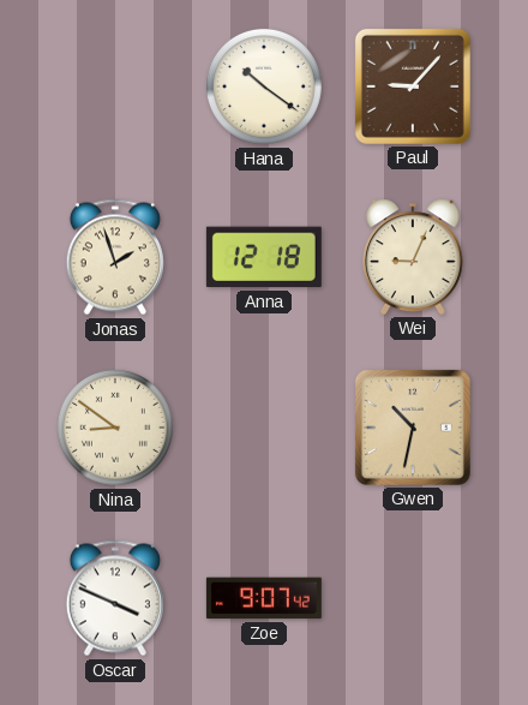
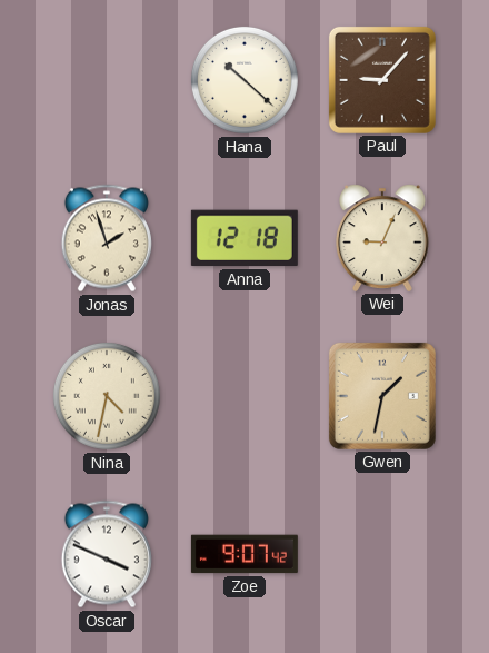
Hana: 10:21 -> 10:22 (244, 80)
Nina: 8:51 -> 4:32 (107, 396)
Gwen: 10:32 -> 1:32 (382, 396)
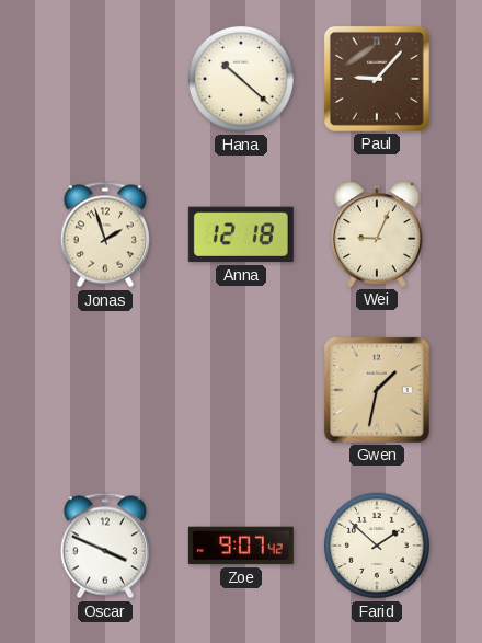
Nina: 4:32 -> none (107, 396)
Farid: none -> 1:52 (377, 546)
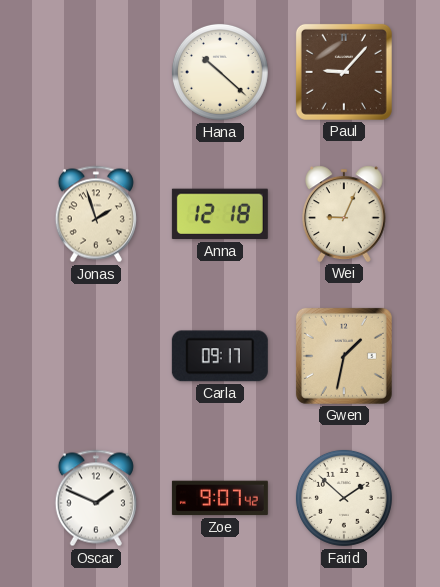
Carla: none -> 09:17 (220, 356)
Oscar: 3:49 -> 1:49 (96, 498)
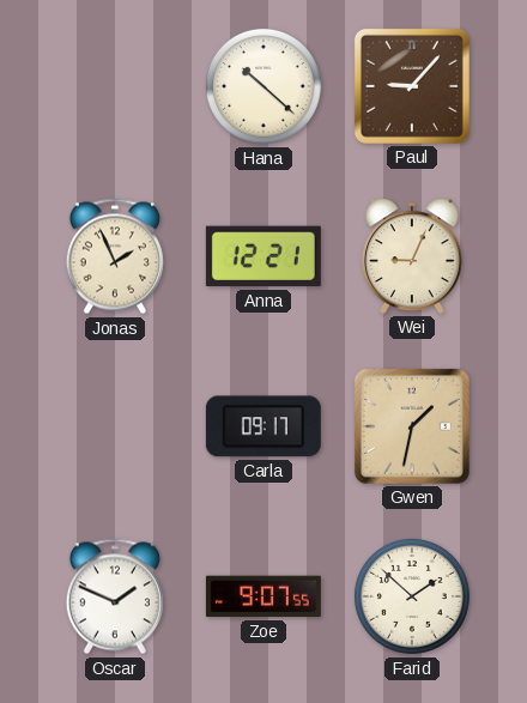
Jonas: 1:57 -> 1:56 (115, 256)
Anna: 12:18 -> 12:21 (263, 256)
Zoe: 9:07:42 -> 9:07:55 (263, 596)
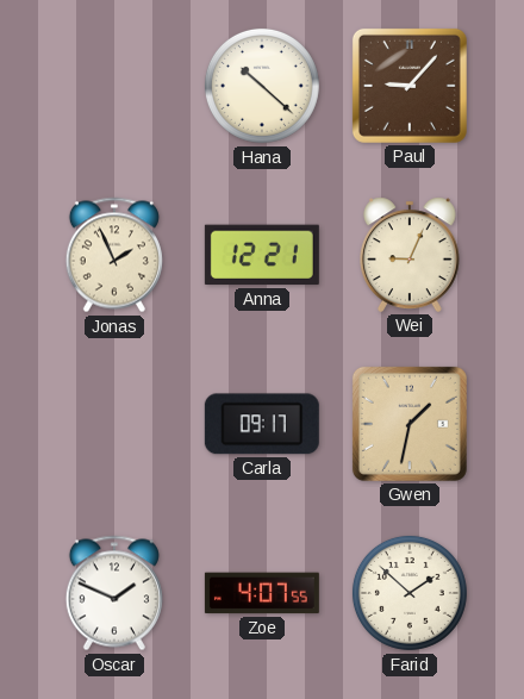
Zoe: 9:07 -> 4:07 (262, 593)
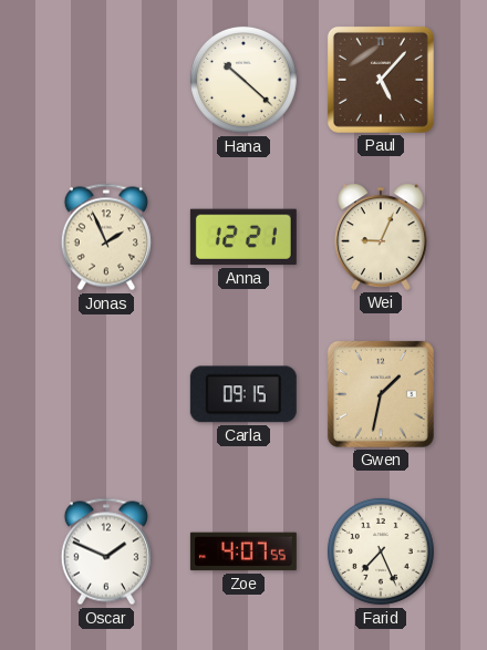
Paul: 9:07 -> 5:07 (381, 80)
Carla: 09:17 -> 09:15 (244, 394)
Farid: 1:52 -> 7:26 (381, 551)
